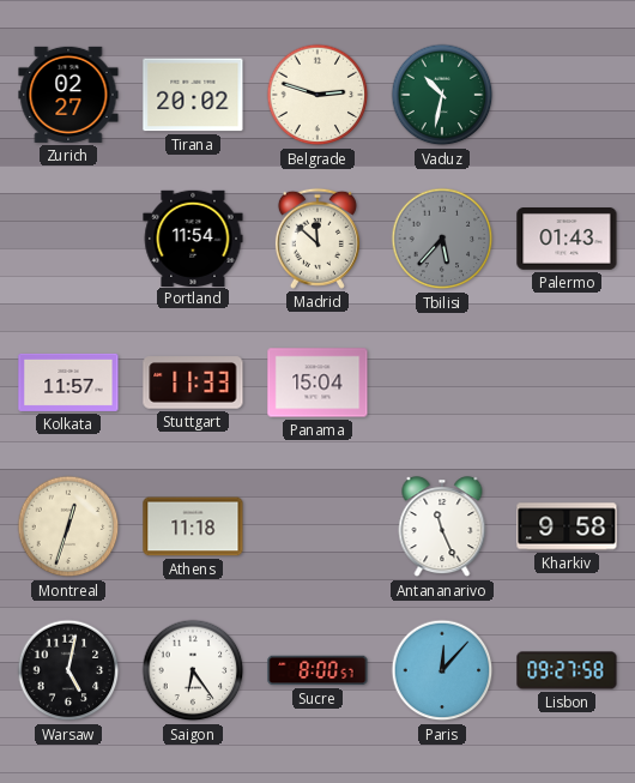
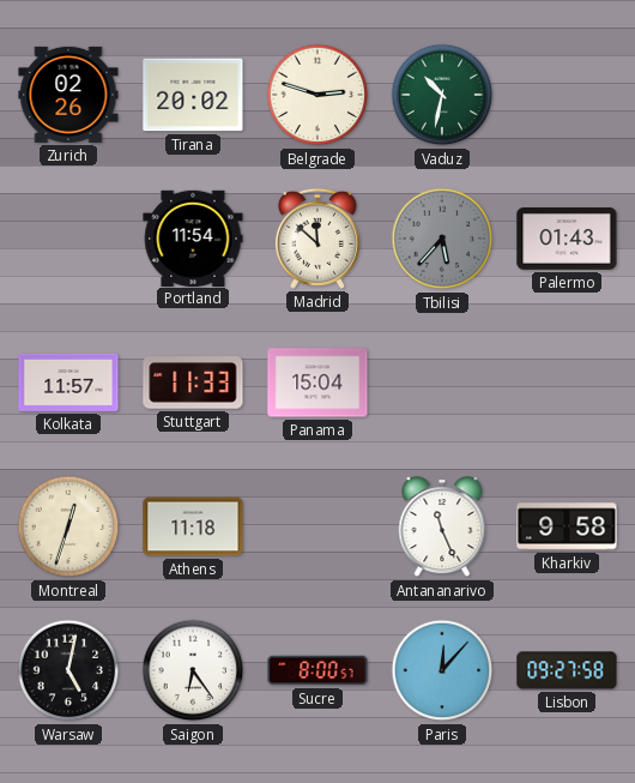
Zurich: 02:27 -> 02:26 (68, 95)
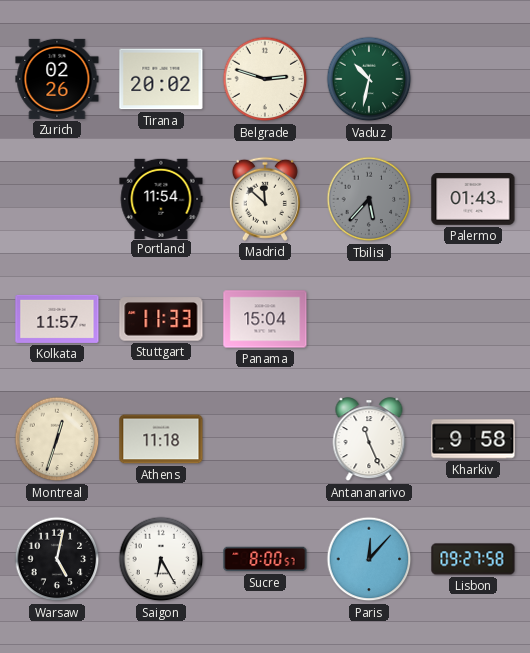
Saigon: 6:24 -> 6:25 (161, 559)
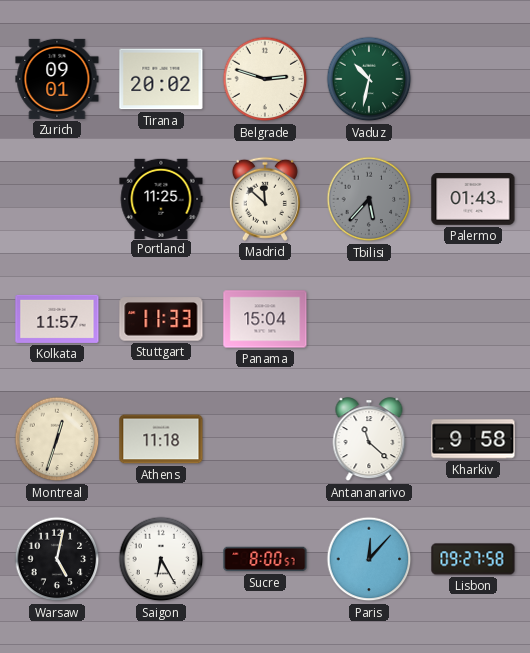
Zurich: 02:26 -> 09:01 (57, 79)
Portland: 11:54 -> 11:25 (161, 198)
Antananarivo: 11:26 -> 11:22 (369, 440)
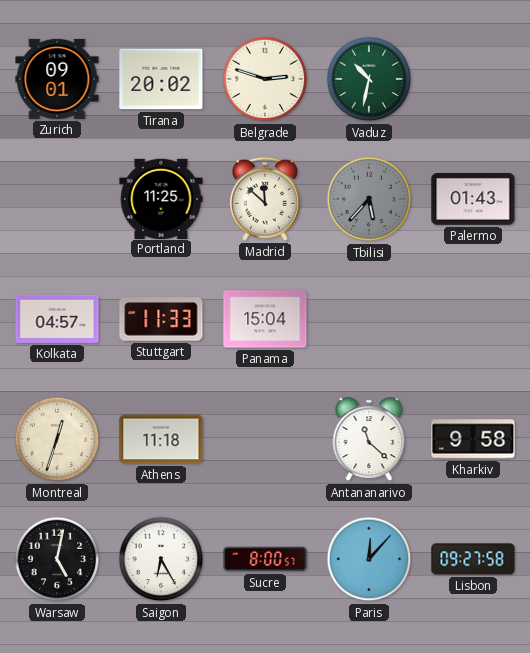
Kolkata: 11:57 -> 04:57 (57, 319)
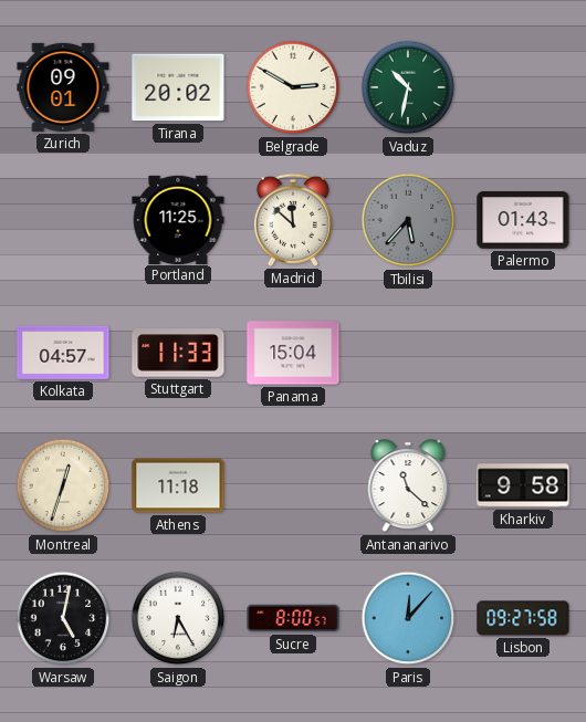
Belgrade: 2:48 -> 2:50 (293, 87)
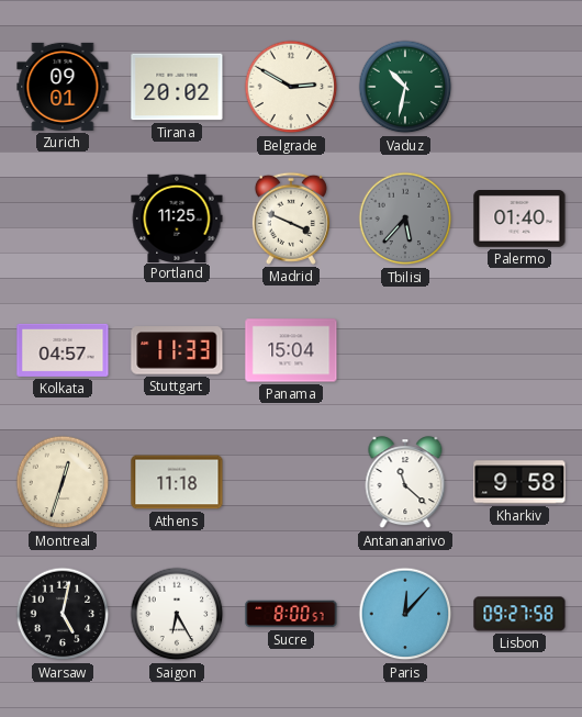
Madrid: 11:52 -> 3:49 (291, 219)
Palermo: 01:43 -> 01:40 (519, 220)
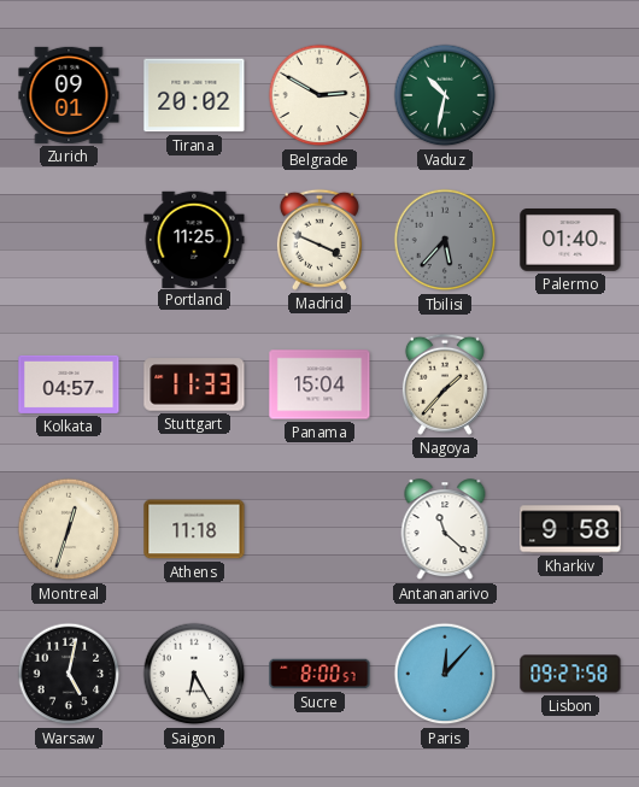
Nagoya: none -> 1:37 (445, 384)
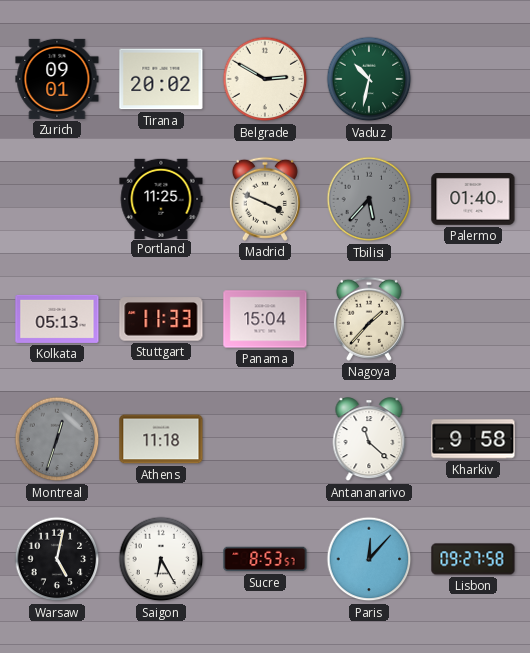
Kolkata: 04:57 -> 05:13 (57, 319)
Montreal dial: cream -> grey (57, 439)
Sucre: 8:00 -> 8:53 (265, 559)
